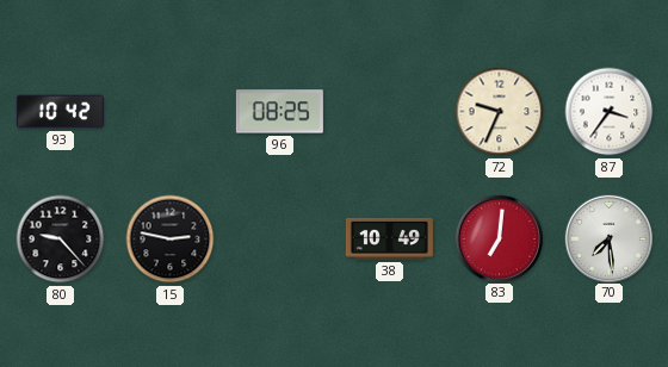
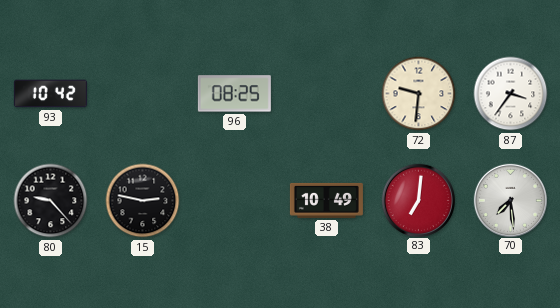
72: 9:34 -> 9:31 (419, 94)
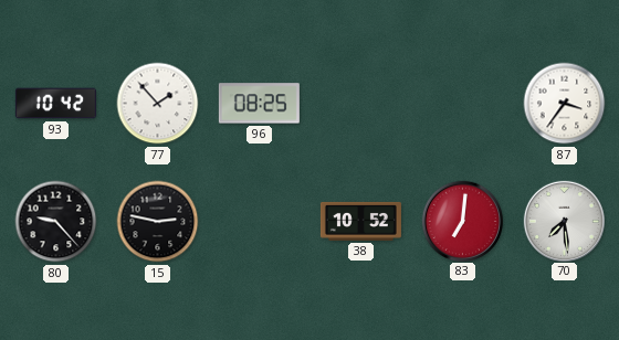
77: none -> 1:53 (158, 104)
72: 9:31 -> none (419, 94)
38: 10:49 -> 10:52 (360, 221)
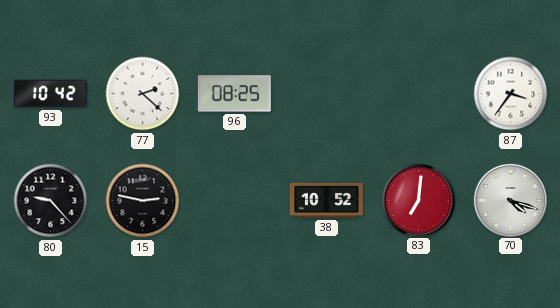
77: 1:53 -> 2:22 (143, 94)
70: 7:29 -> 4:18 (510, 200)
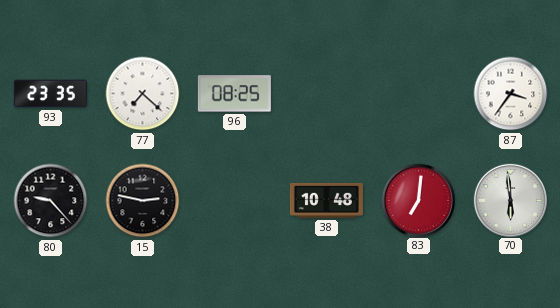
93: 10:42 -> 23:35 (50, 94)
77: 2:22 -> 7:22 (143, 94)
38: 10:52 -> 10:48 (326, 200)
70: 4:18 -> 5:59 (510, 200)
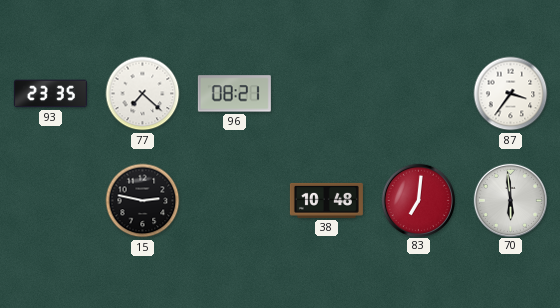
96: 08:25 -> 08:21 (234, 94)
80: 9:23 -> none (51, 201)
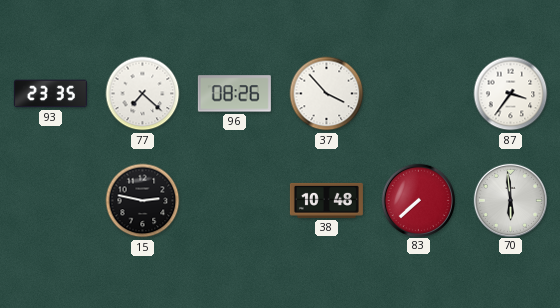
96: 08:21 -> 08:26 (234, 94)
37: none -> 3:53 (327, 94)
83: 7:01 -> 7:38 (418, 200)
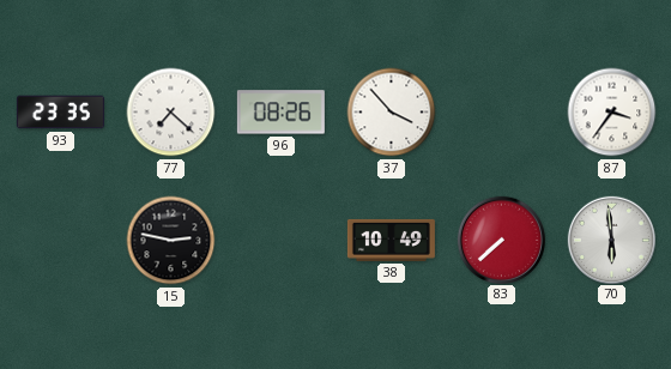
38: 10:48 -> 10:49 (391, 240)
